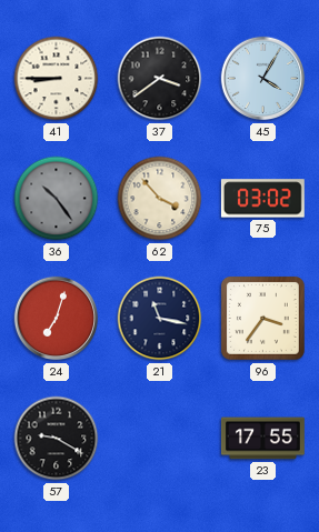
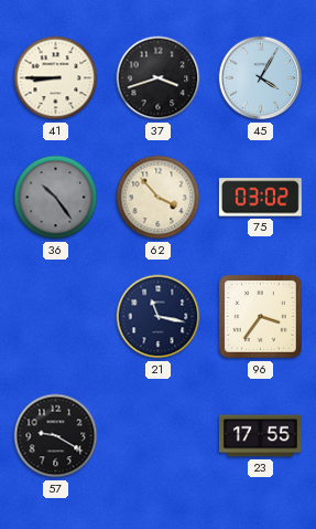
37: 3:39 -> 3:42 (159, 78)
24: 7:03 -> none (57, 319)
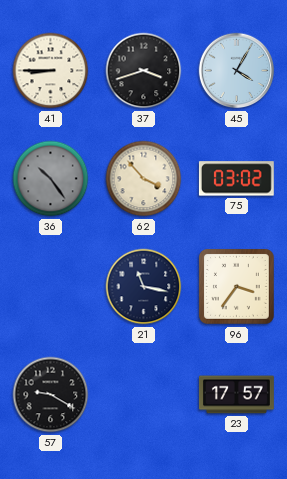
23: 17:55 -> 17:57 (236, 395)
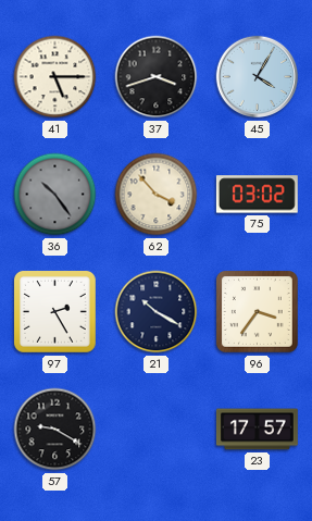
41: 8:45 -> 5:15 (55, 77)
97: none -> 2:25 (54, 311)
21: 11:17 -> 10:20 (157, 312)
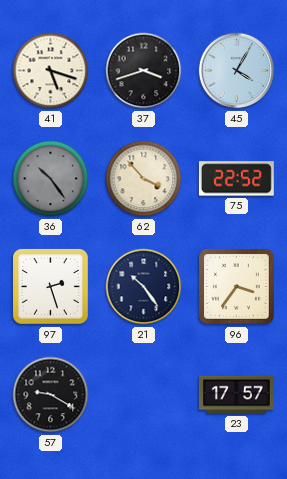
41: 5:15 -> 5:18 (51, 71)
75: 03:02 -> 22:52 (236, 179)
97: 2:25 -> 2:27 (50, 286)
21: 10:20 -> 10:24 (144, 287)
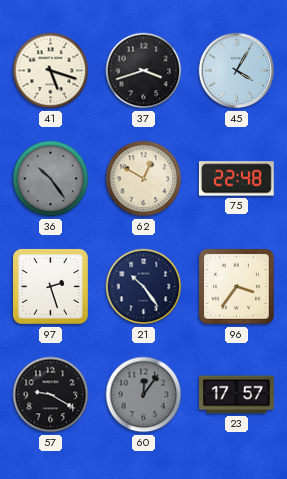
62: 3:53 -> 12:50 (144, 179)
75: 22:52 -> 22:48 (236, 179)
60: none -> 12:06 (144, 395)
